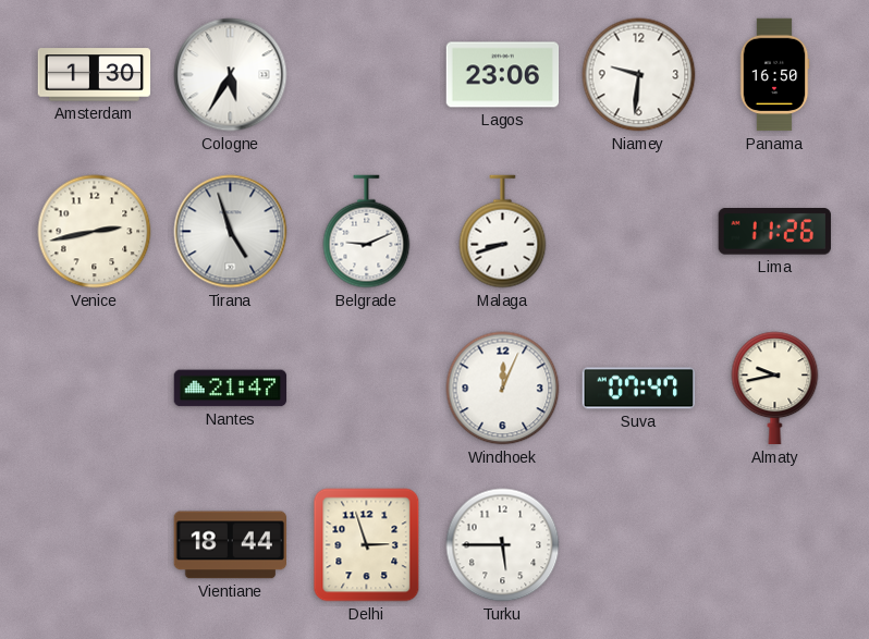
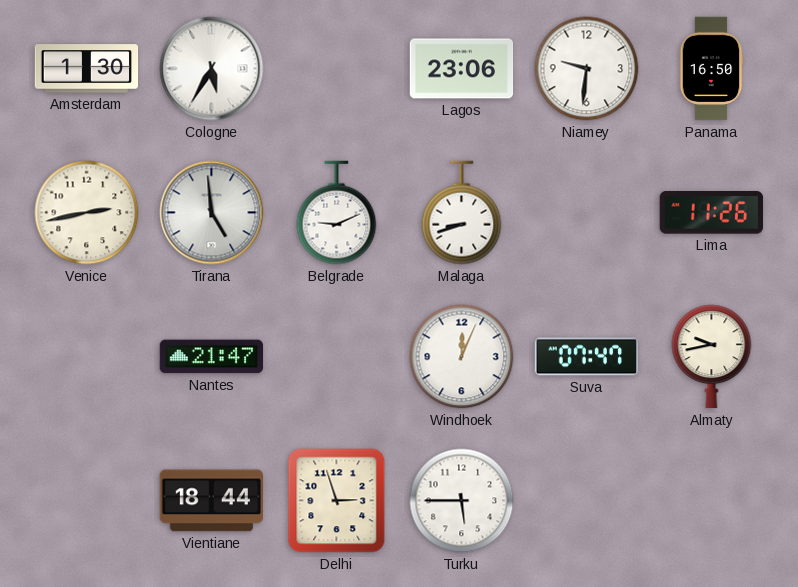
Tirana: 4:57 -> 4:59 (212, 213)
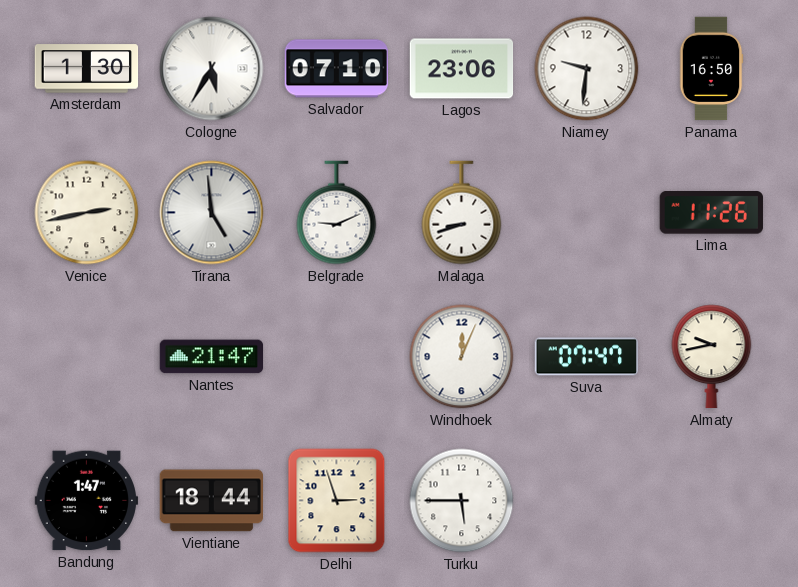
Salvador: none -> 07:10 (337, 69)
Bandung: none -> 1:47 (87, 501)
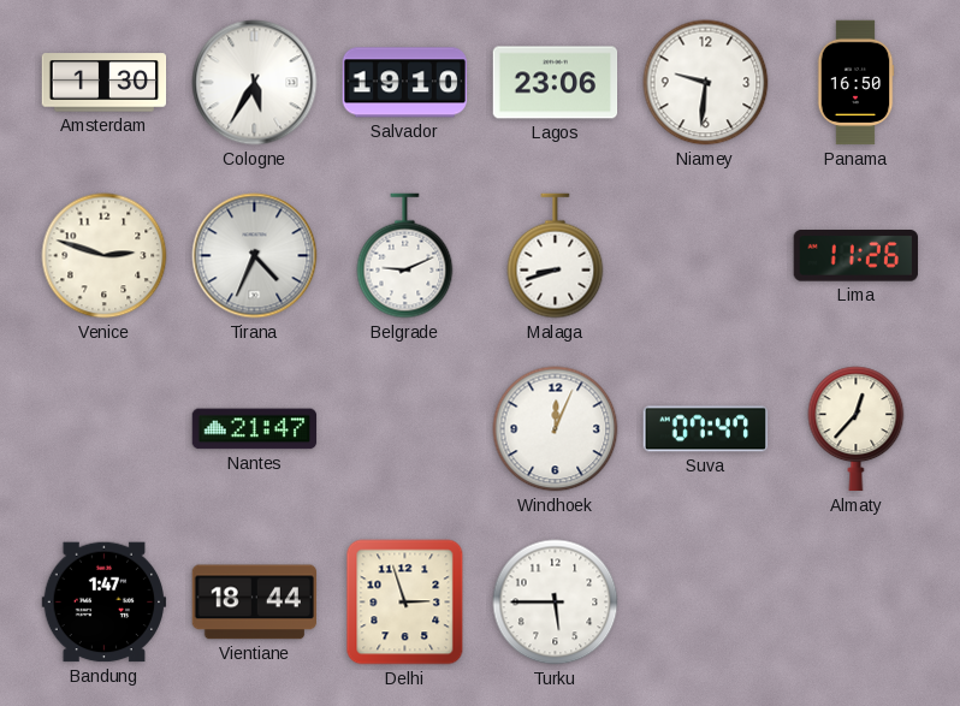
Salvador: 07:10 -> 19:10 (405, 83)
Venice: 2:43 -> 2:48 (105, 256)
Tirana: 4:59 -> 4:34 (255, 256)
Almaty: 9:43 -> 12:37 (857, 429)
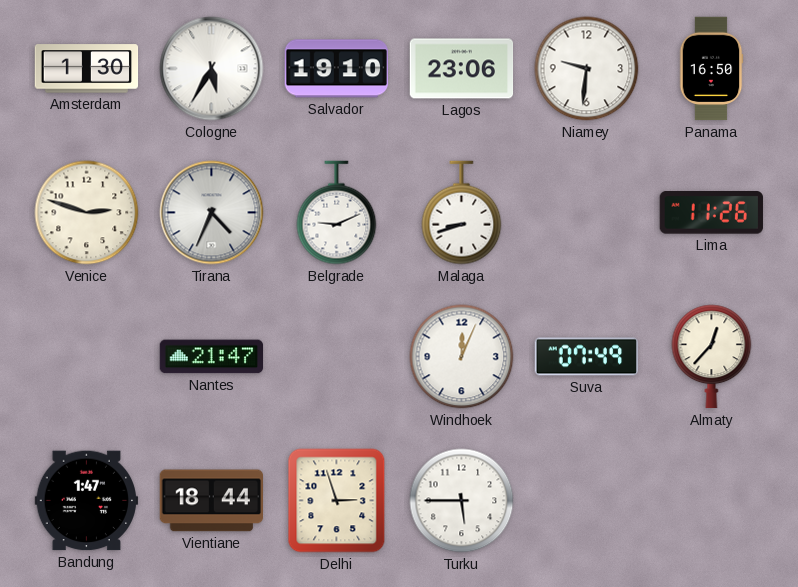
Suva: 07:47 -> 07:49 (587, 357)
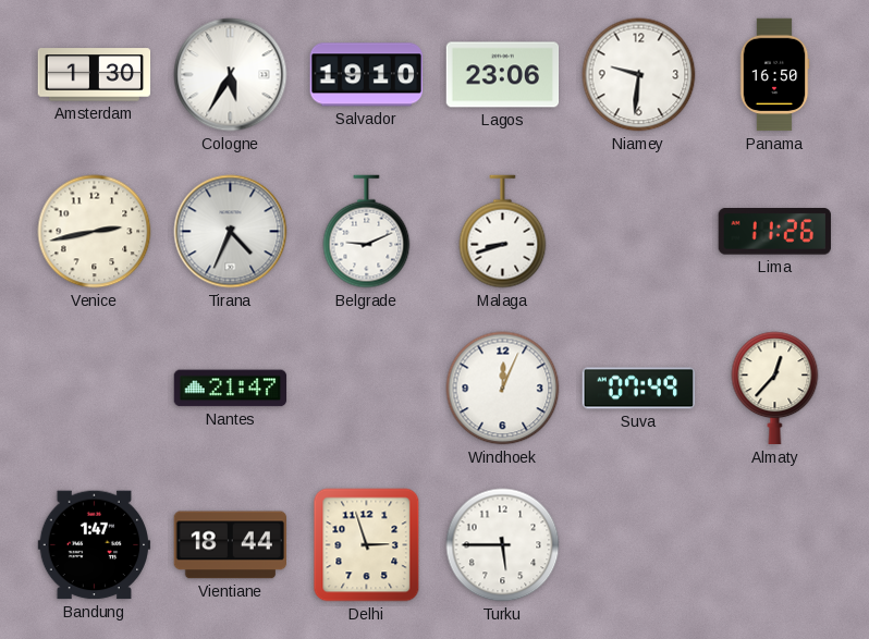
Venice: 2:48 -> 2:43 (95, 232)
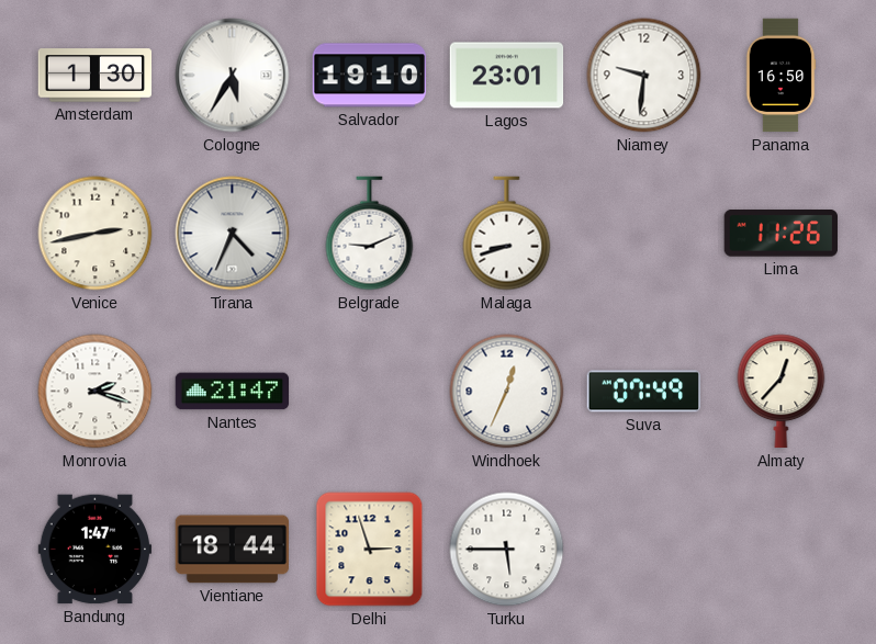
Lagos: 23:06 -> 23:01 (507, 76)
Monrovia: none -> 2:18 (96, 392)
Windhoek: 12:04 -> 12:34 (507, 392)
